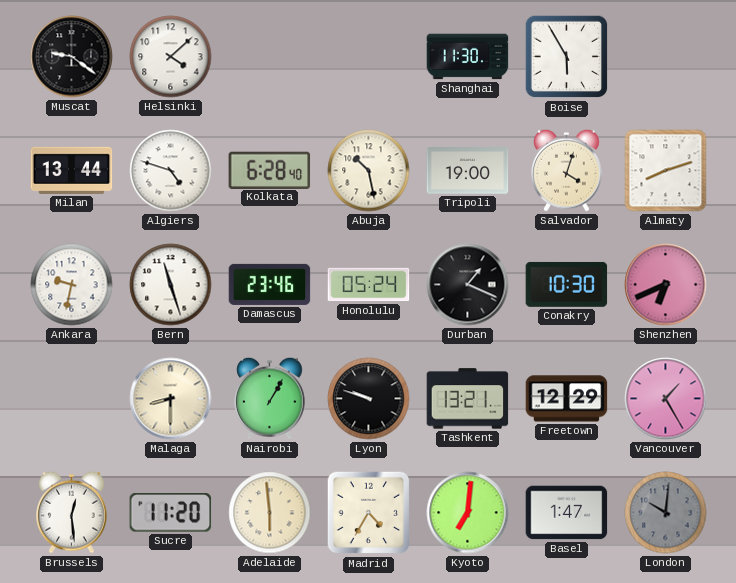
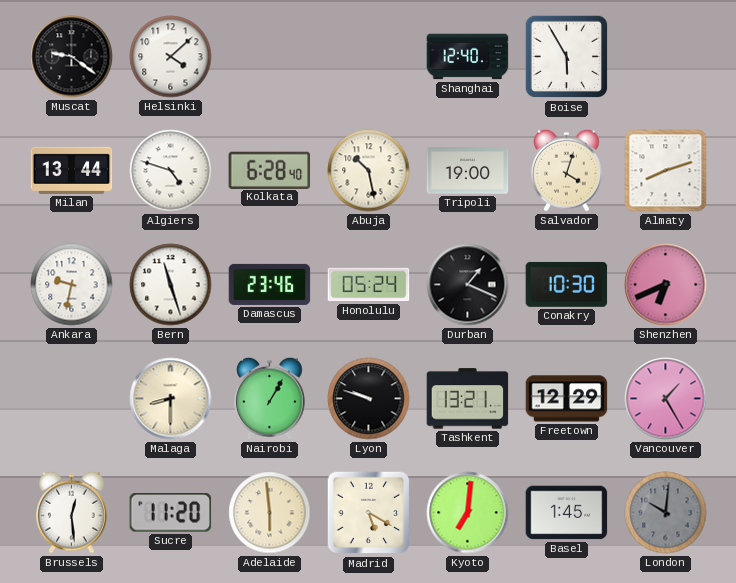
Shanghai: 11:30 -> 12:40 (468, 57)
Madrid: 4:35 -> 5:20 (369, 513)
Basel: 1:47 -> 1:45 (567, 513)
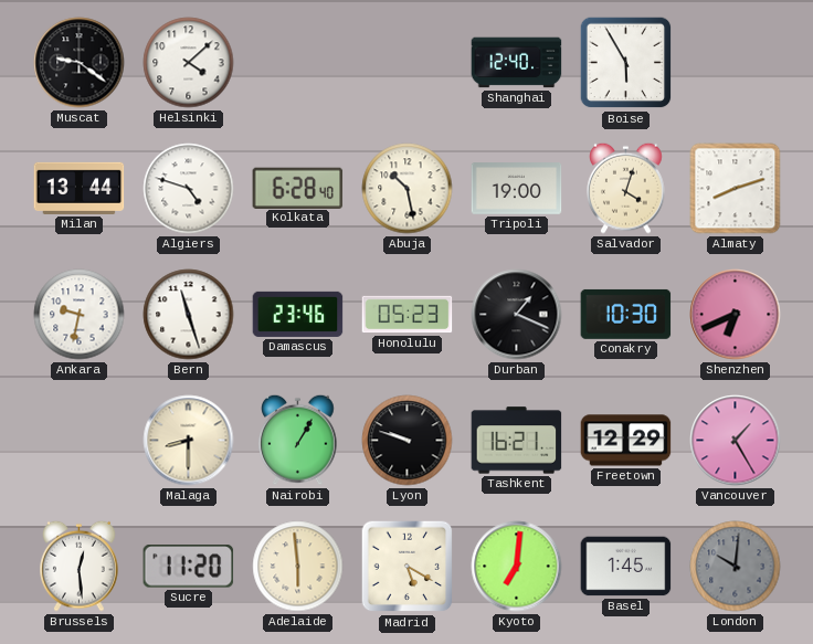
Honolulu: 05:24 -> 05:23 (408, 315)
Tashkent: 13:21 -> 16:21 (517, 441)
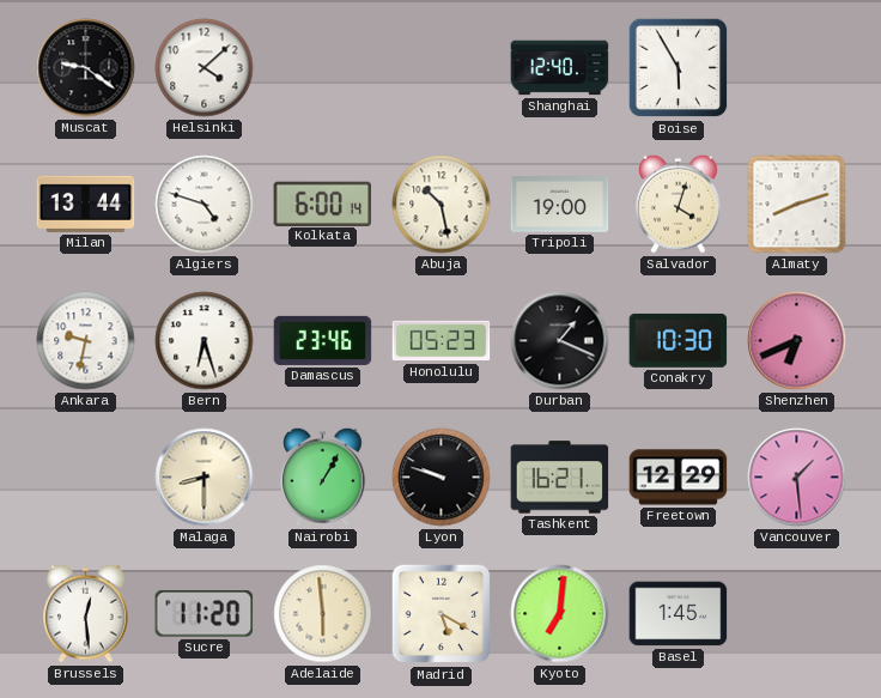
Kolkata: 6:28 -> 6:00 (323, 204)
Bern: 11:27 -> 6:27 (205, 341)
Vancouver: 1:25 -> 1:29 (797, 478)
London: 10:01 -> none (736, 567)
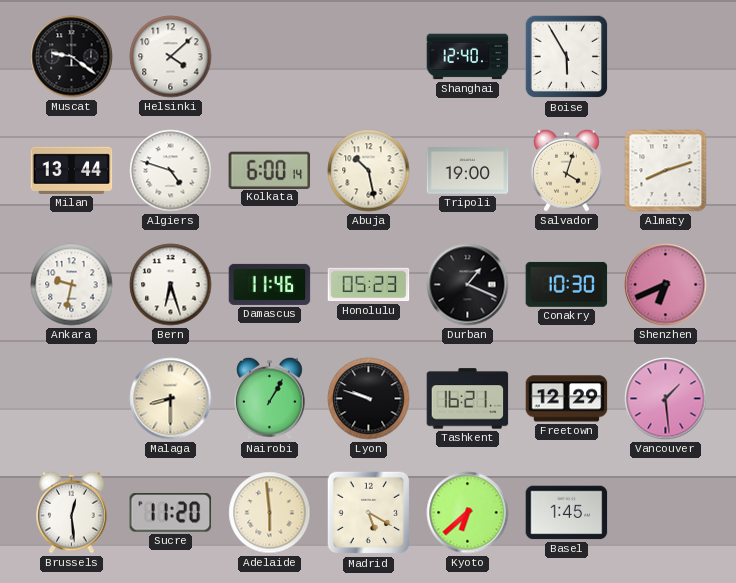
Damascus: 23:46 -> 11:46 (270, 284)
Kyoto: 7:01 -> 6:38 (468, 513)
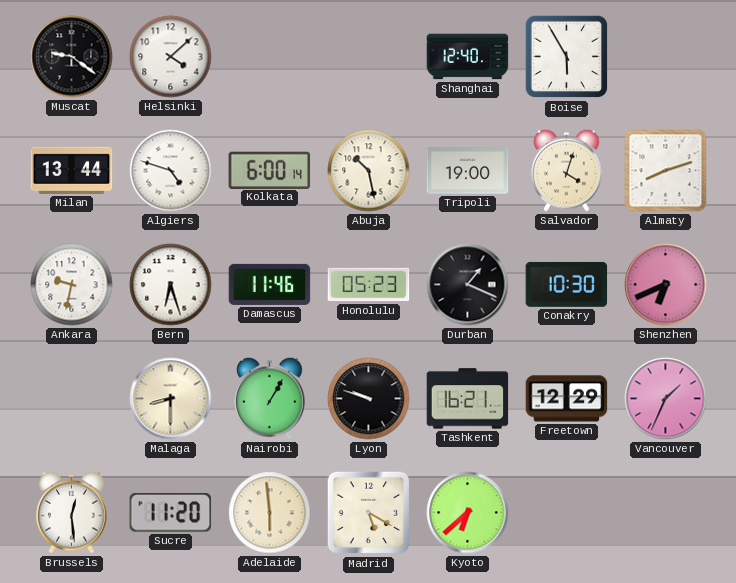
Vancouver: 1:29 -> 1:34 (666, 399)
Basel: 1:45 -> none (567, 513)
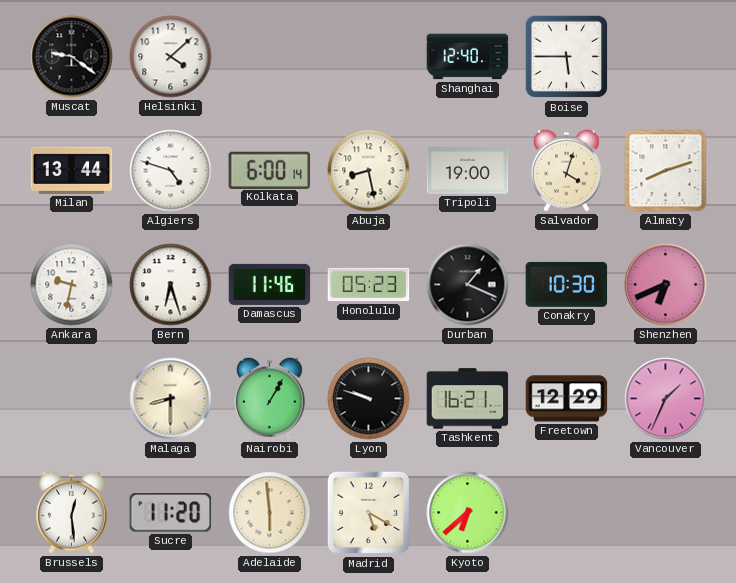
Boise: 5:55 -> 5:45 (567, 57)
Abuja: 10:28 -> 8:28 (369, 171)
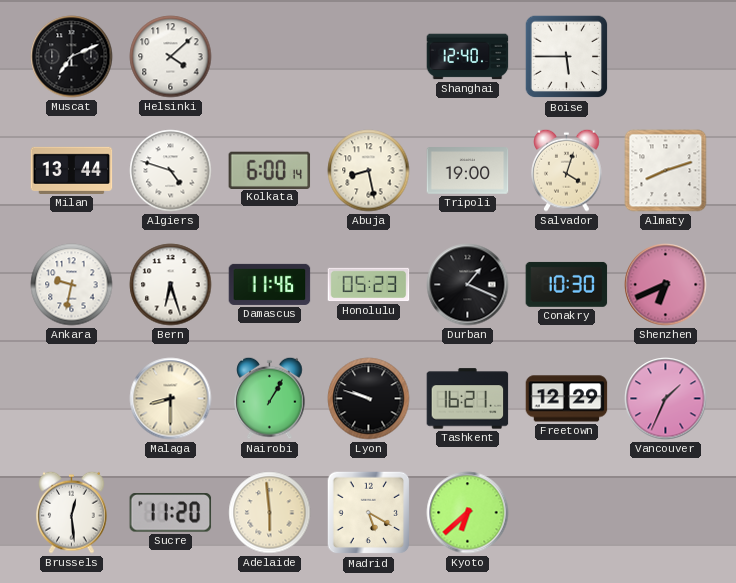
Muscat: 9:21 -> 7:11 (72, 57)
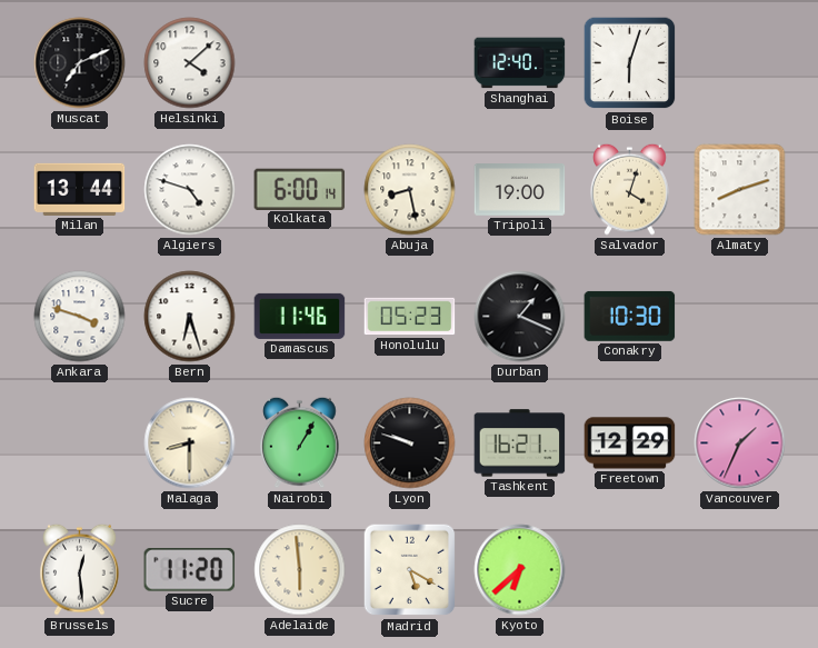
Boise: 5:45 -> 6:03 (630, 63)
Ankara: 9:32 -> 3:48 (80, 317)
Shenzhen: 6:41 -> none (666, 285)
